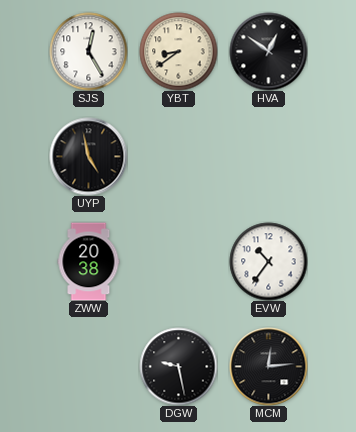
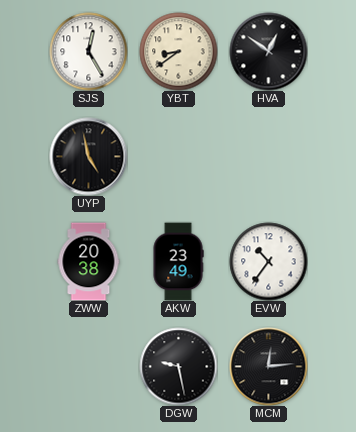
AKW: none -> 23:49 (178, 261)
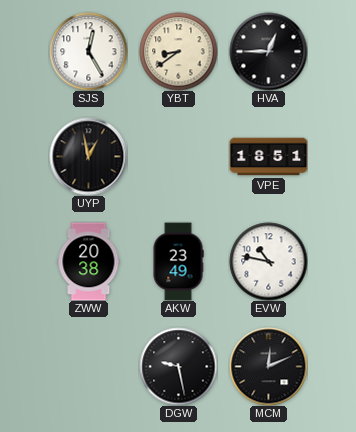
HVA: 12:51 -> 12:45 (268, 51)
UYP: 4:58 -> 12:58 (88, 156)
VPE: none -> 18:51 (268, 157)
EVW: 10:36 -> 10:47 (268, 261)
MCM: 12:14 -> 12:11 (268, 366)
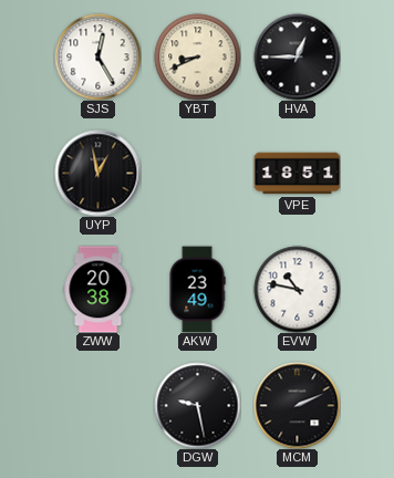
YBT: 8:39 -> 8:41 (197, 56)
MCM: 12:11 -> 2:11 (297, 405)
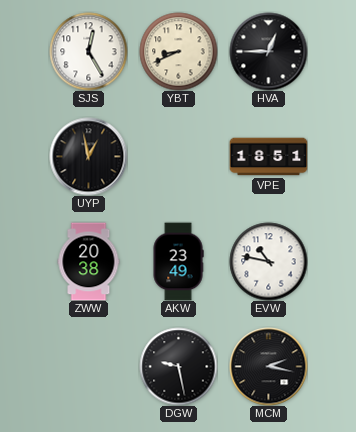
MCM: 2:11 -> 2:17 (268, 366)
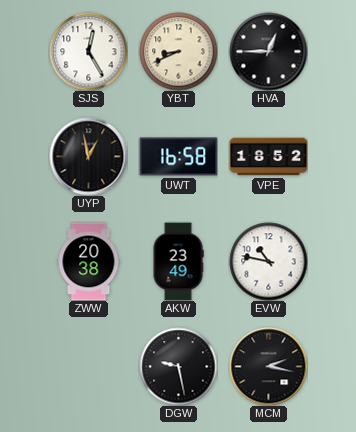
UWT: none -> 16:58 (178, 157)
VPE: 18:51 -> 18:52 (268, 157)
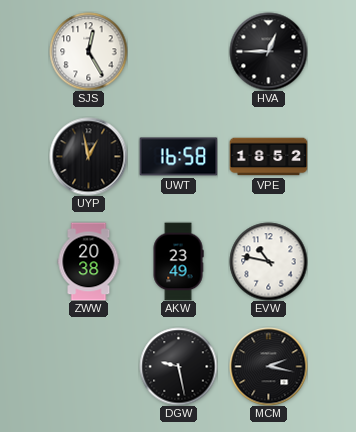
YBT: 8:41 -> none (178, 51)
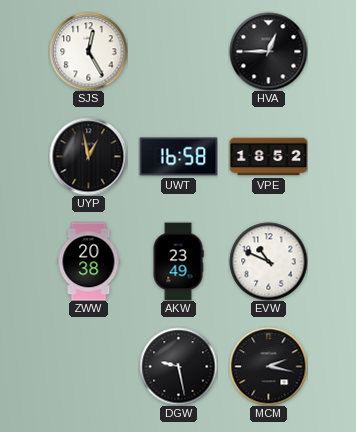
EVW: 10:47 -> 10:49 (268, 261)
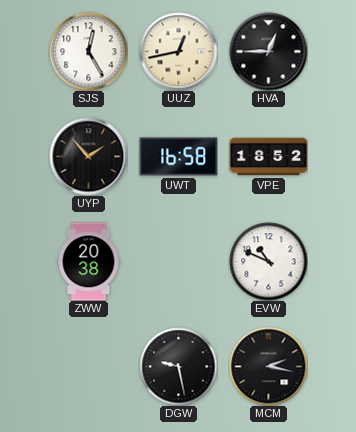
UUZ: none -> 12:43 (178, 51)
UYP: 12:58 -> 1:53 (88, 156)
AKW: 23:49 -> none (178, 261)
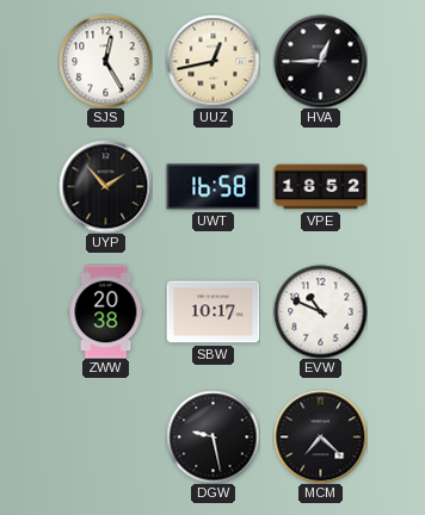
SBW: none -> 10:17 (213, 312)
MCM: 2:17 -> 7:22 (320, 436)
